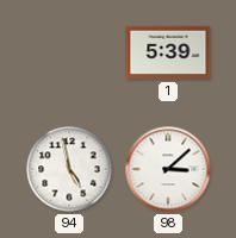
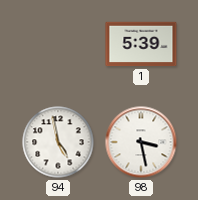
98: 3:08 -> 3:28 (141, 142)
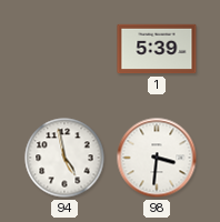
98: 3:28 -> 3:31 (157, 158)
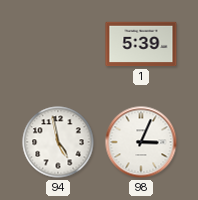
98: 3:31 -> 3:04 (141, 142)
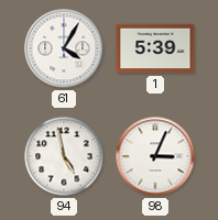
61: none -> 4:05 (64, 48)
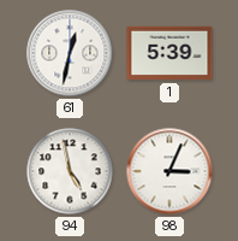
61: 4:05 -> 12:32 (70, 53)
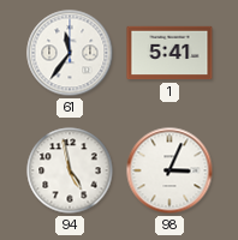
61: 12:32 -> 11:36 (70, 53)
1: 5:39 -> 5:41 (169, 53)
